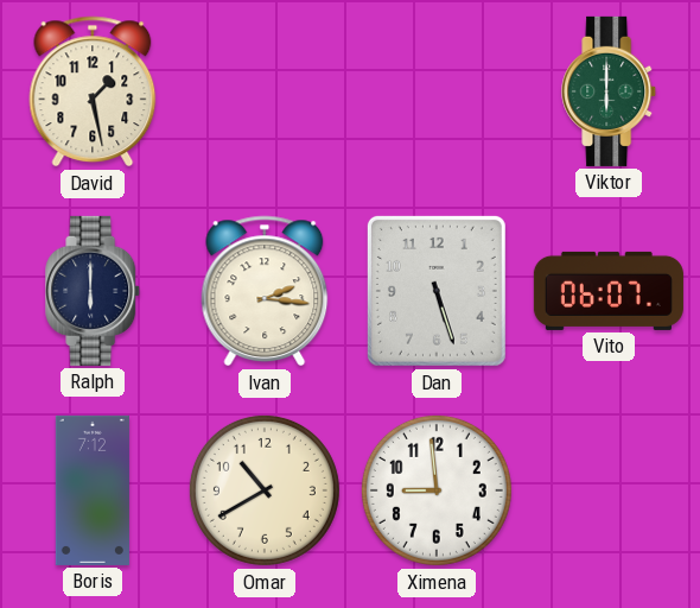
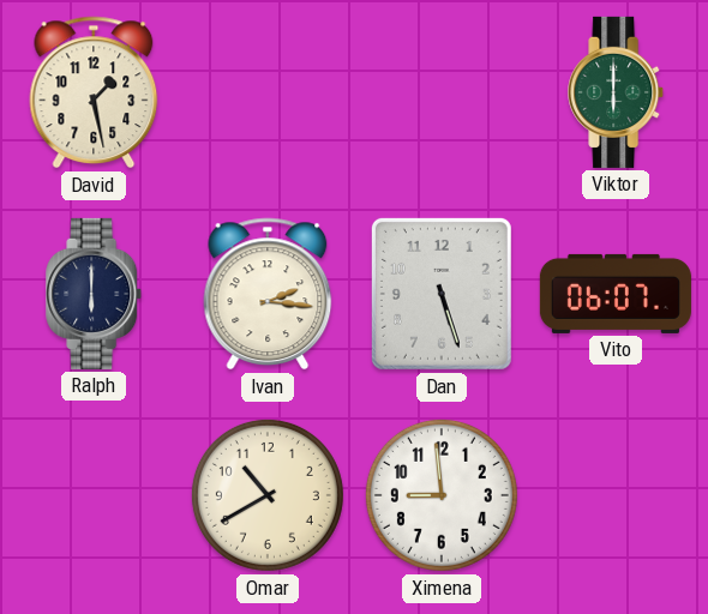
Boris: 7:12 -> none (93, 490)
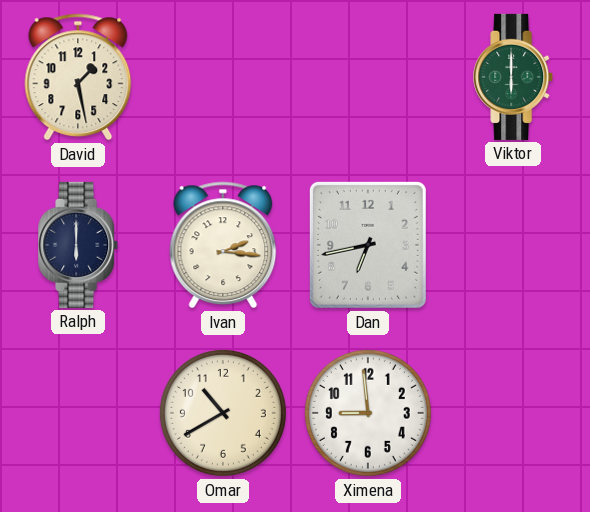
Dan: 5:27 -> 6:43 (368, 245)
Vito: 06:07 -> none (616, 294)
